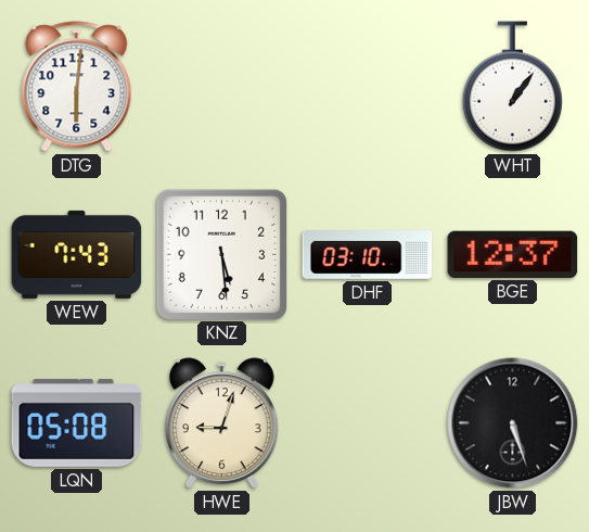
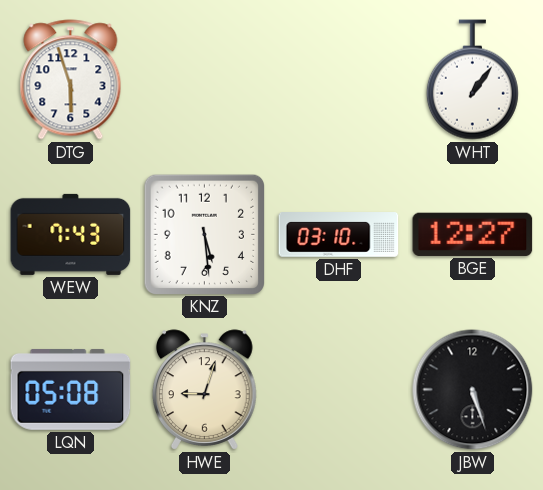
DTG: 6:01 -> 5:57 (71, 80)
BGE: 12:37 -> 12:27 (473, 234)
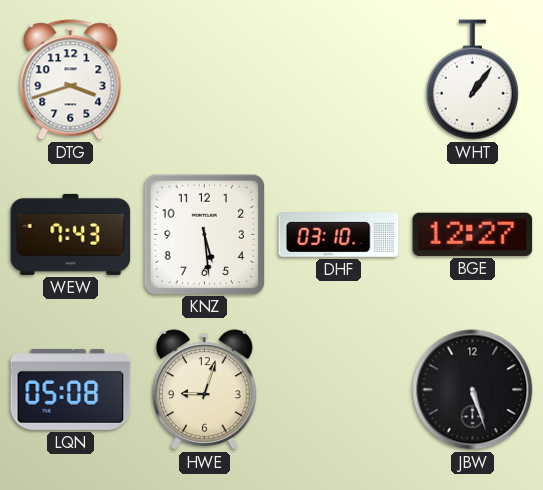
DTG: 5:57 -> 3:42 (71, 80)
